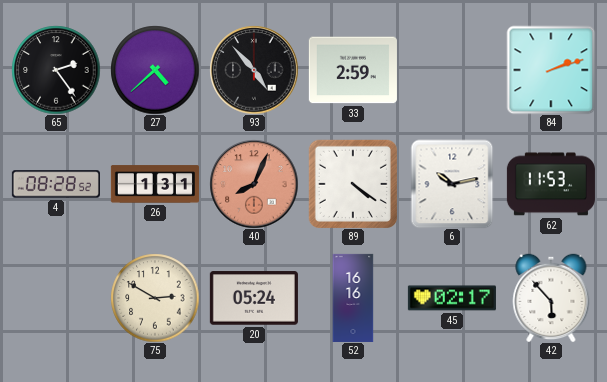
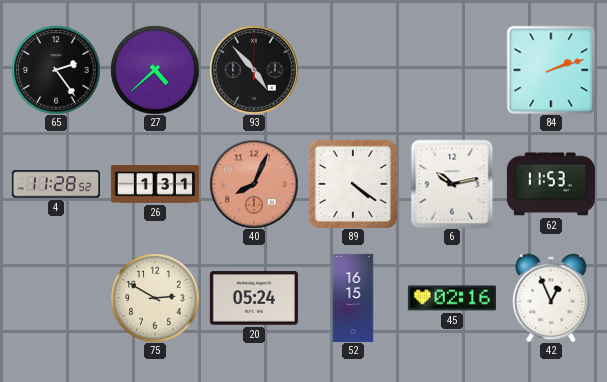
33: 2:59 -> none (353, 70)
4: 08:28 -> 11:28 (56, 184)
52: 16:16 -> 16:15 (353, 298)
45: 02:17 -> 02:16 (452, 298)
42: 5:53 -> 12:56 (551, 298)
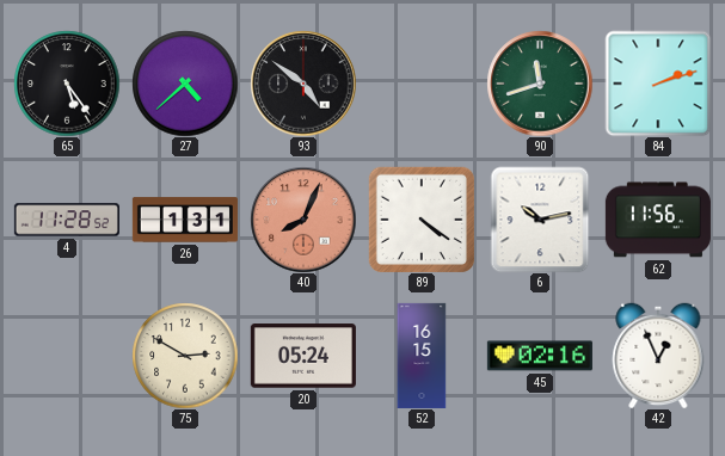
65: 2:24 -> 5:24 (67, 84)
93: 4:53 -> 4:51 (303, 84)
90: none -> 11:42 (540, 84)
62: 11:53 -> 11:56 (658, 220)
